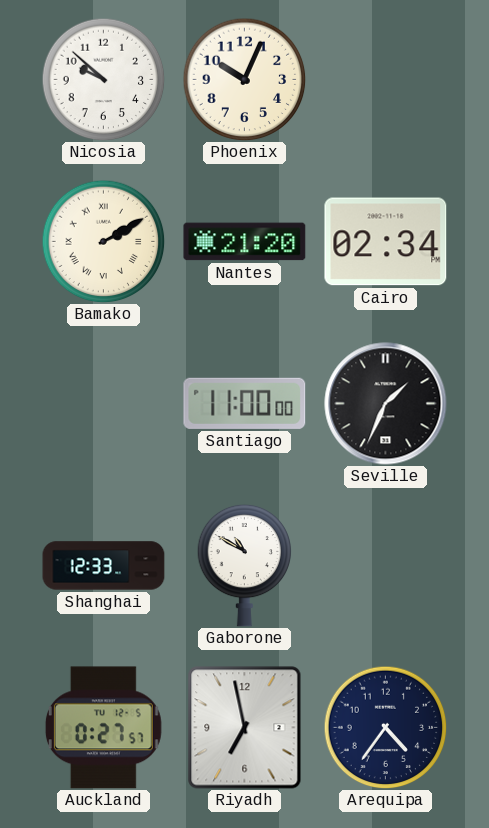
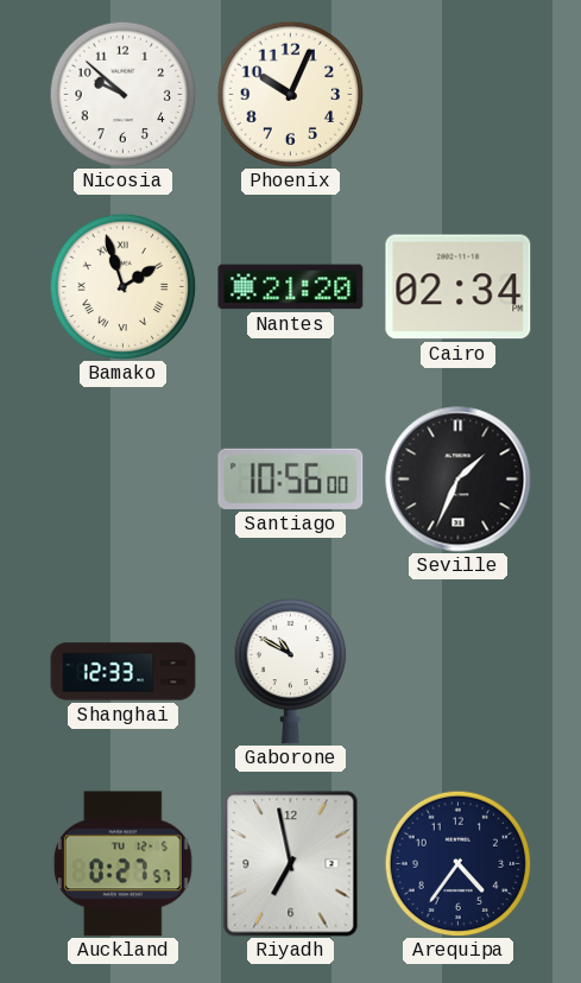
Bamako: 2:10 -> 1:57 (122, 286)
Santiago: 11:00 -> 10:56 (291, 478)
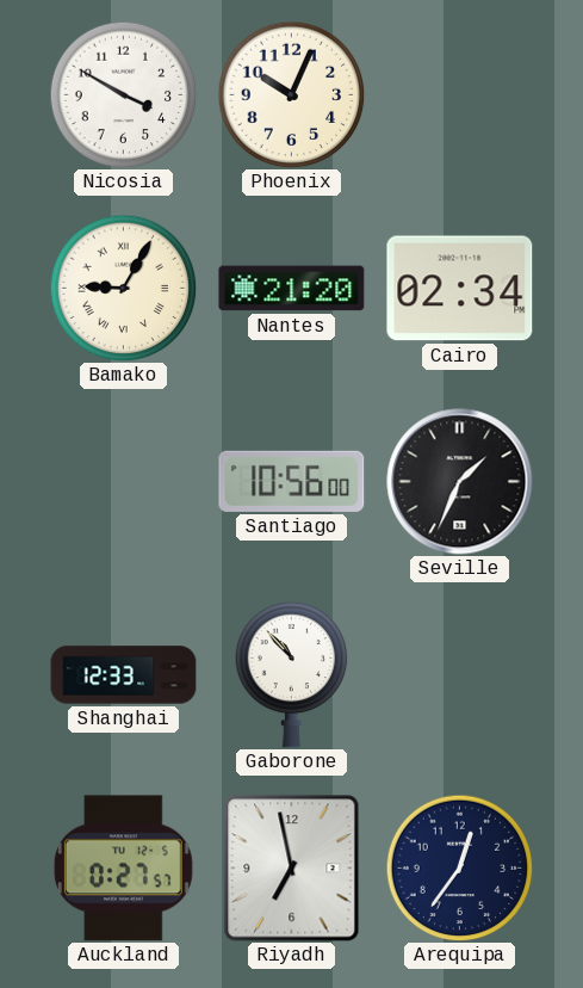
Nicosia: 9:52 -> 3:50 (123, 94)
Bamako: 1:57 -> 9:05 (123, 288)
Gaborone: 10:50 -> 10:53 (292, 674)
Arequipa: 4:36 -> 12:36 (459, 867)
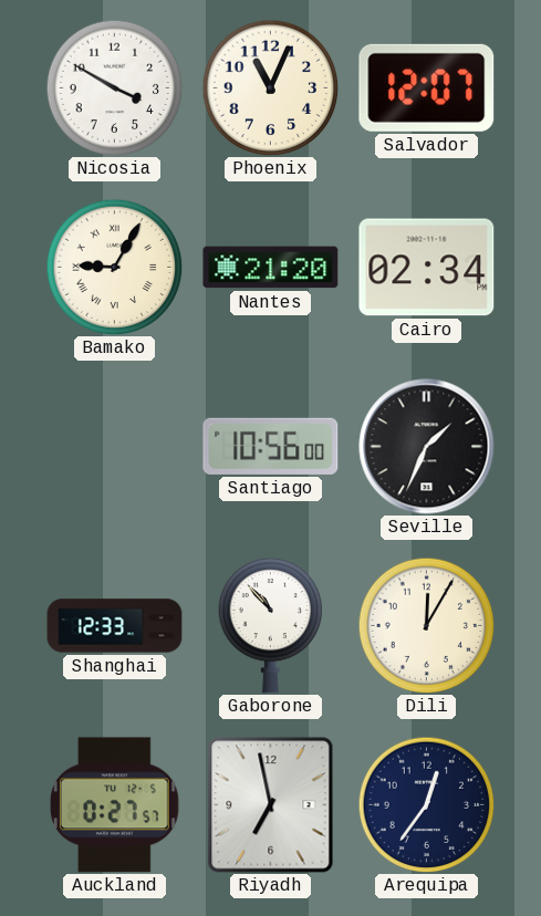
Phoenix: 10:04 -> 11:04 (270, 87)
Salvador: none -> 12:07 (427, 87)
Dili: none -> 12:05 (426, 625)
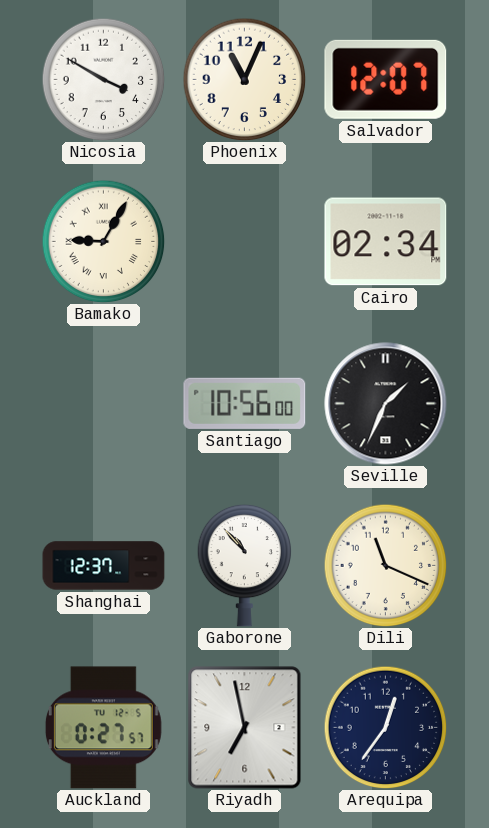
Nantes: 21:20 -> none (271, 268)
Shanghai: 12:33 -> 12:37 (104, 566)
Dili: 12:05 -> 11:19 (385, 565)
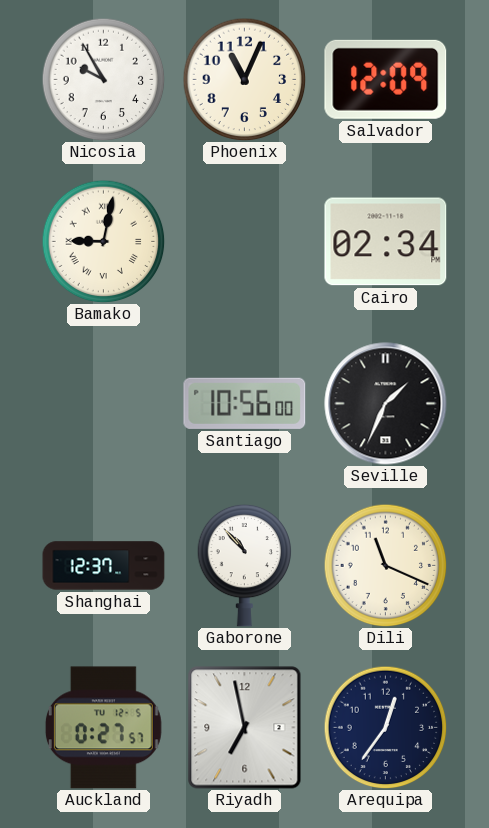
Nicosia: 3:50 -> 9:55 (103, 79)
Salvador: 12:07 -> 12:09 (386, 79)
Bamako: 9:05 -> 9:02 (103, 241)
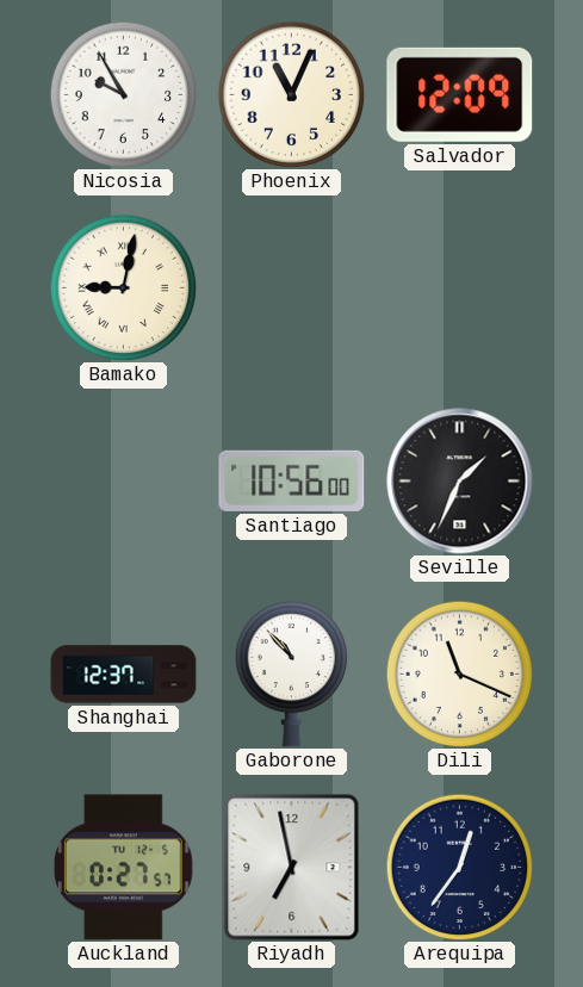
Cairo: 02:34 -> none (386, 242)
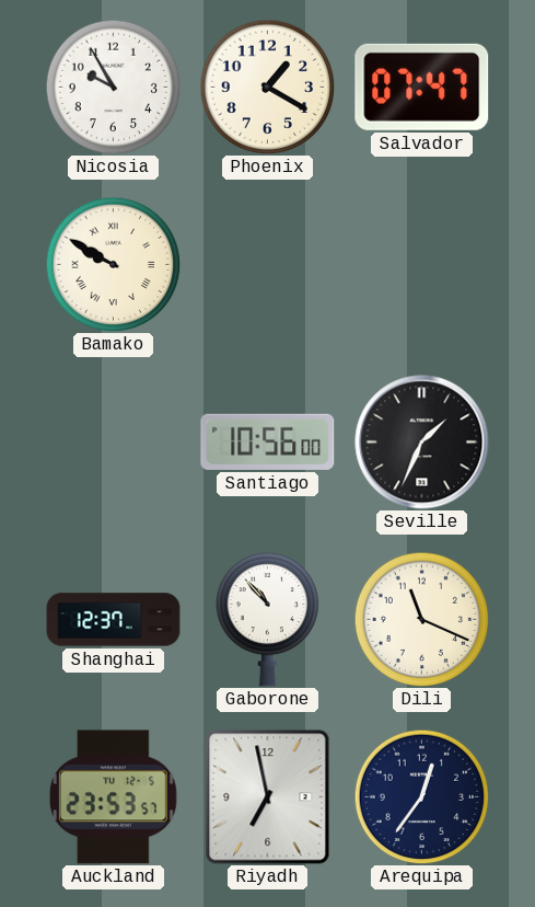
Phoenix: 11:04 -> 1:20 (267, 87)
Salvador: 12:09 -> 07:47 (422, 87)
Bamako: 9:02 -> 9:50 (113, 264)
Auckland: 0:27 -> 23:53 (113, 797)
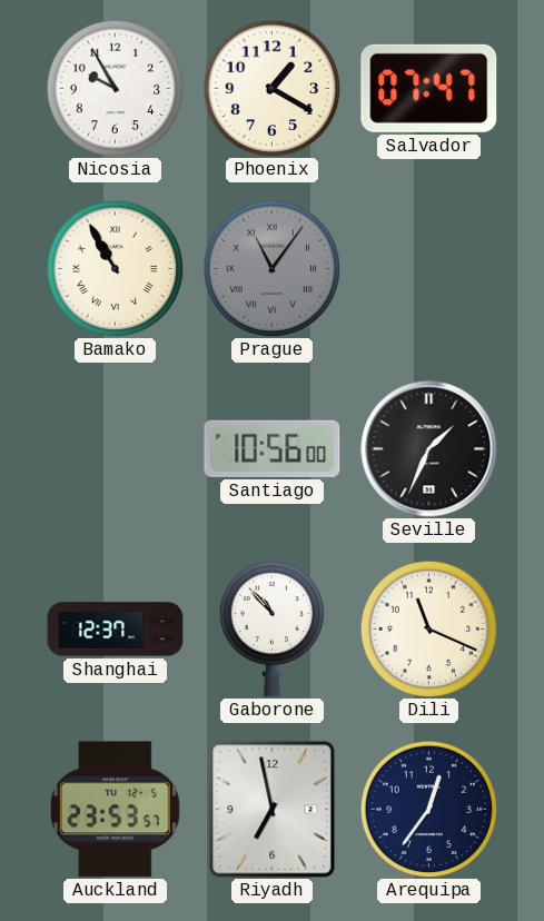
Bamako: 9:50 -> 10:55 (115, 268)
Prague: none -> 11:06 (271, 268)
